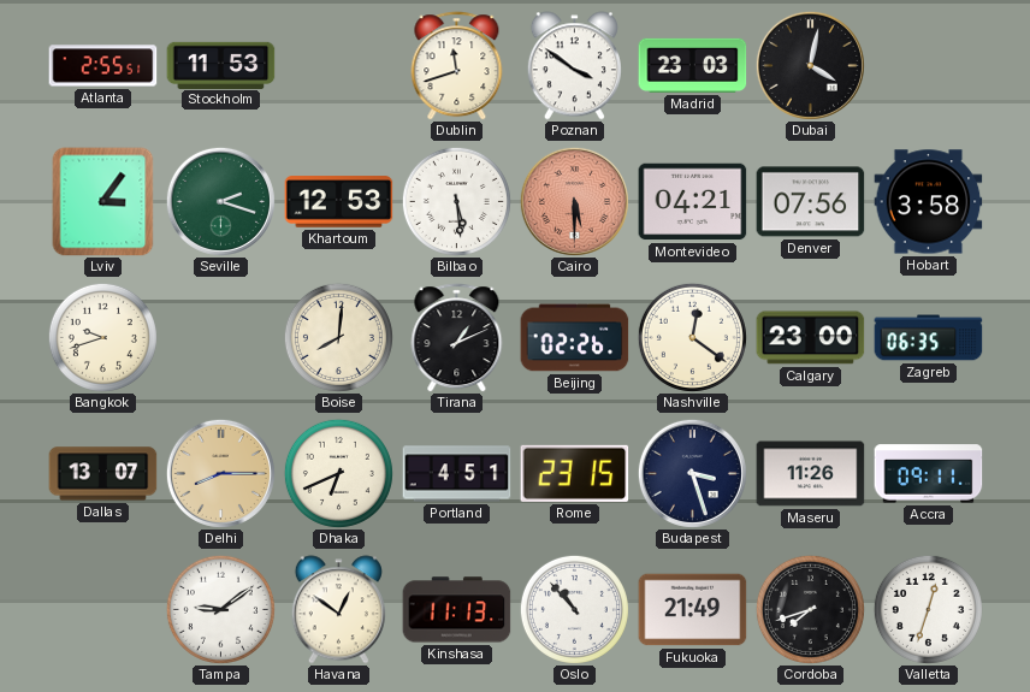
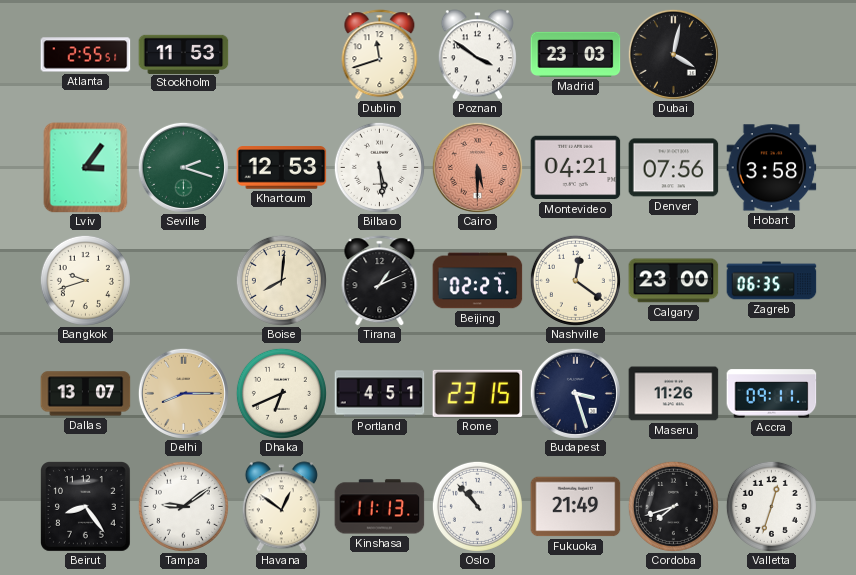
Beijing: 02:26 -> 02:27 (478, 281)
Beirut: none -> 8:24 (86, 507)
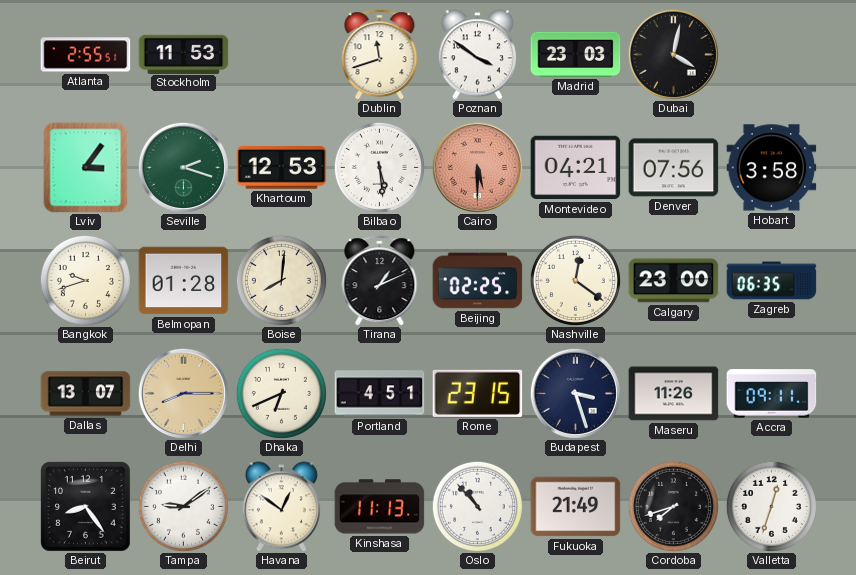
Belmopan: none -> 01:28 (184, 281)
Beijing: 02:27 -> 02:25 (478, 281)
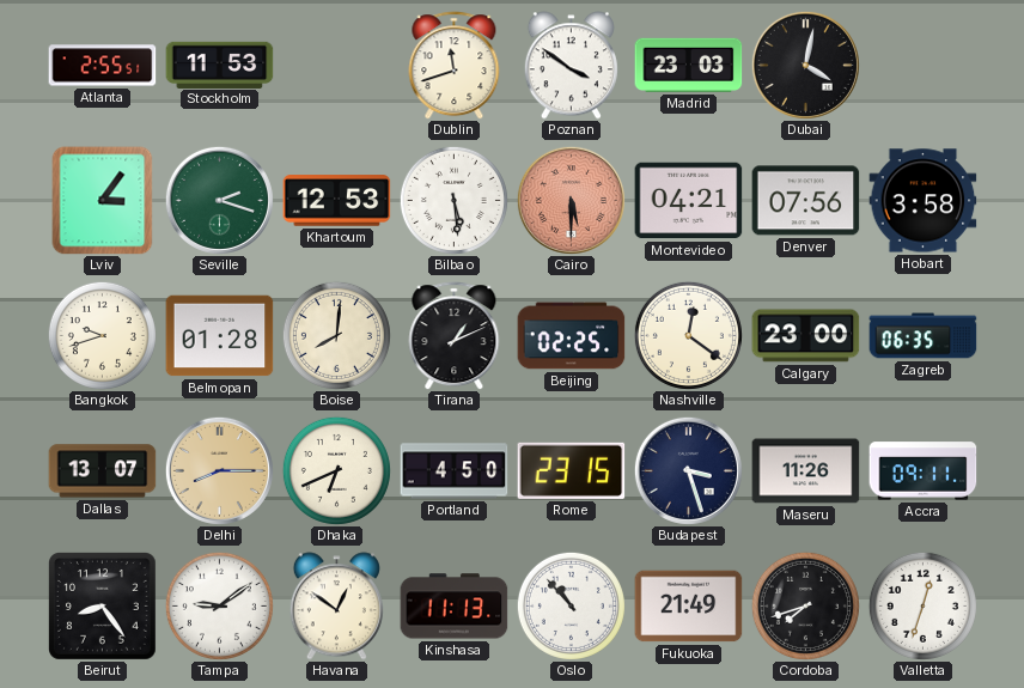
Portland: 4:51 -> 4:50 (455, 471)
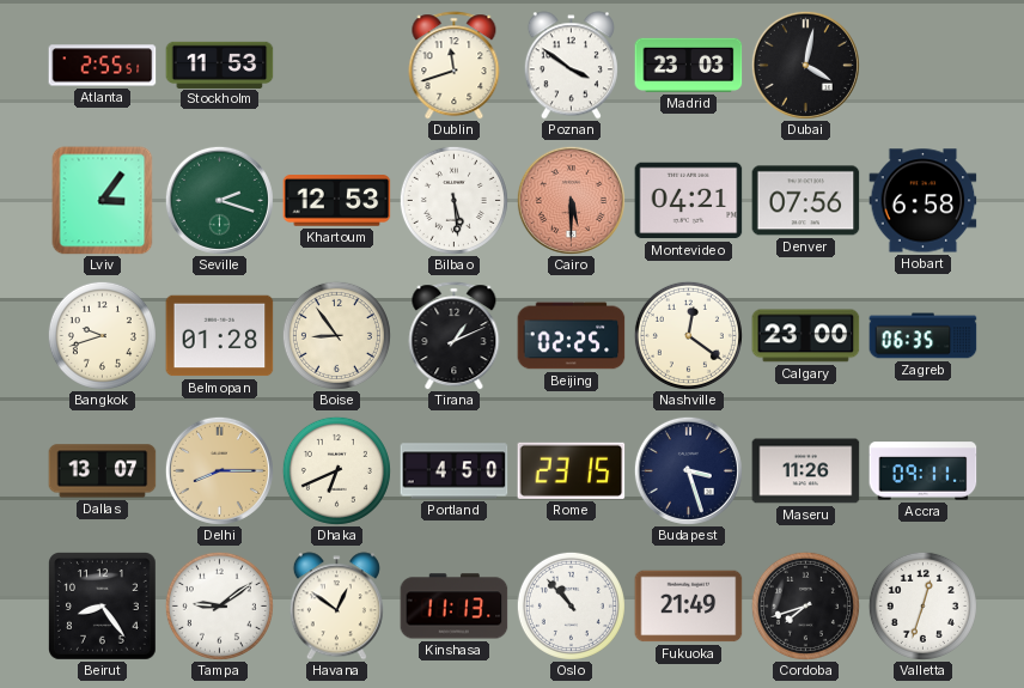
Hobart: 3:58 -> 6:58 (924, 201)
Boise: 8:01 -> 8:54 (336, 335)
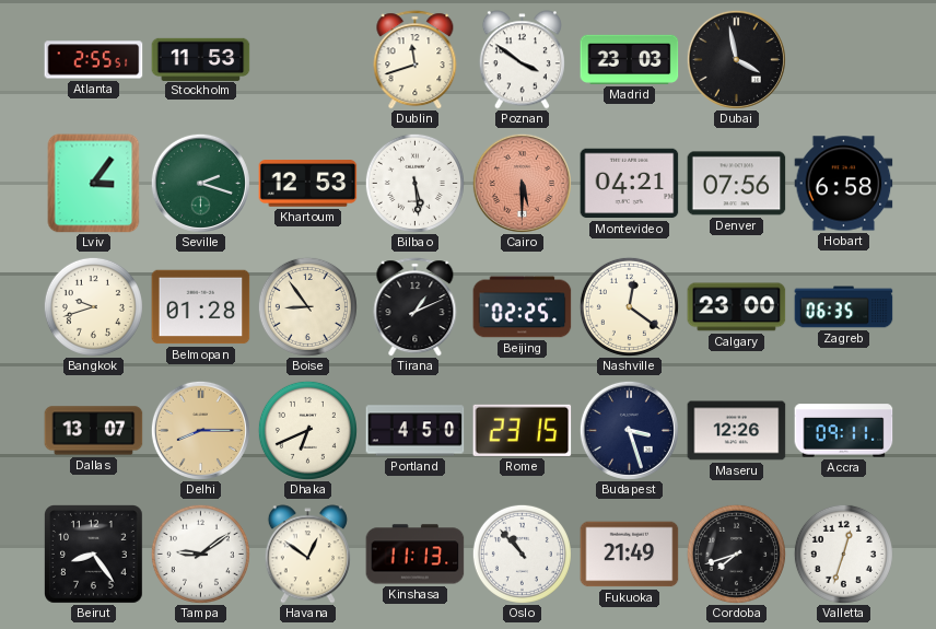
Dubai: 4:02 -> 3:58 (736, 59)
Maseru: 11:26 -> 12:26 (737, 431)
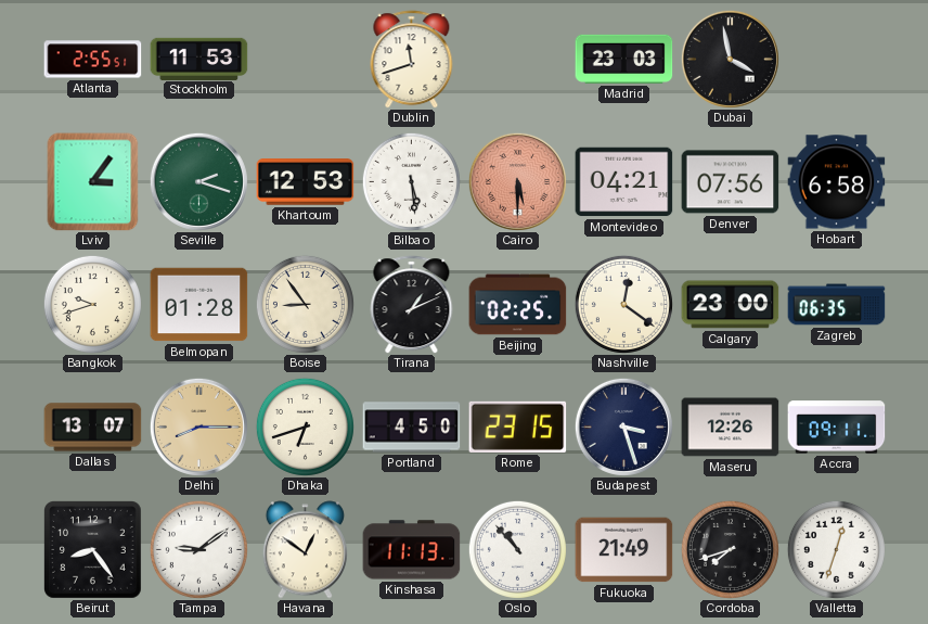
Poznan: 3:51 -> none (522, 60)
Dhaka: 6:41 -> 6:42 (305, 426)
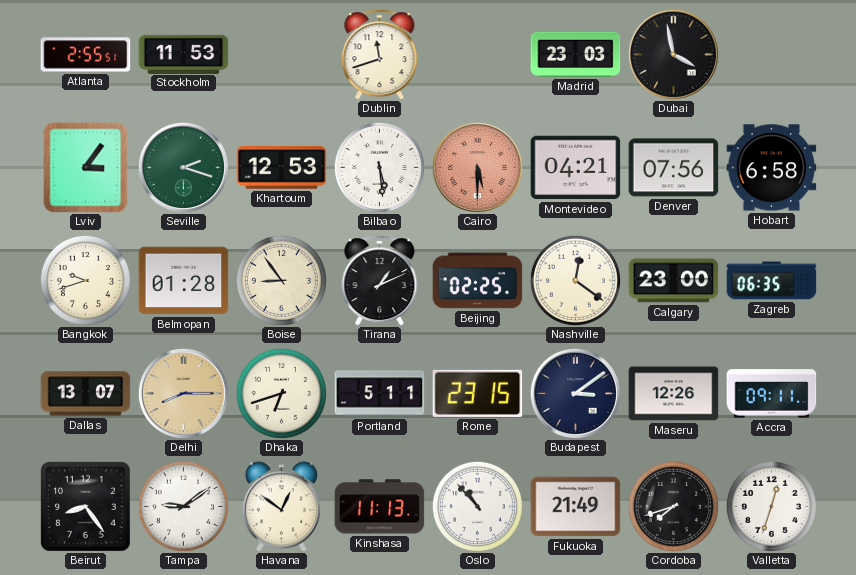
Portland: 4:50 -> 5:11 (380, 394)
Budapest: 3:27 -> 3:09 (575, 393)
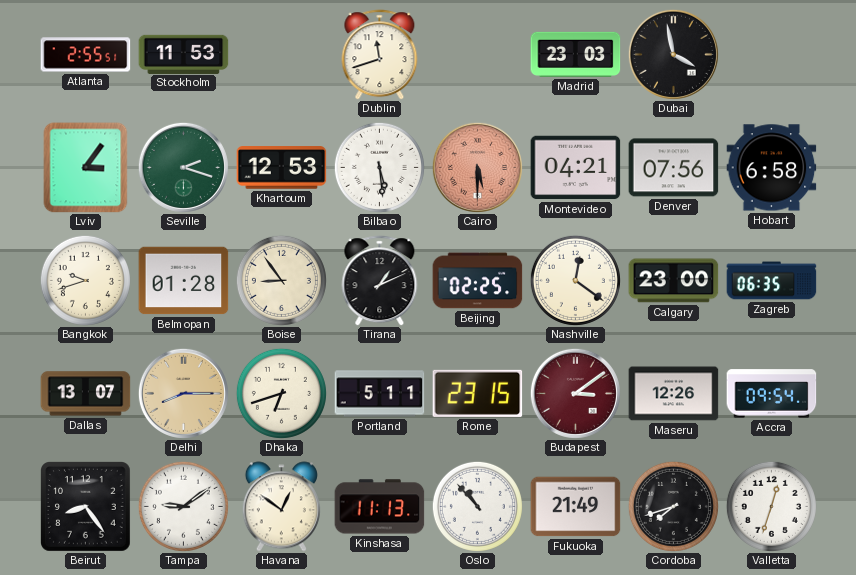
Budapest dial: navy -> burgundy (575, 393)
Accra: 09:11 -> 09:54 (772, 394)
